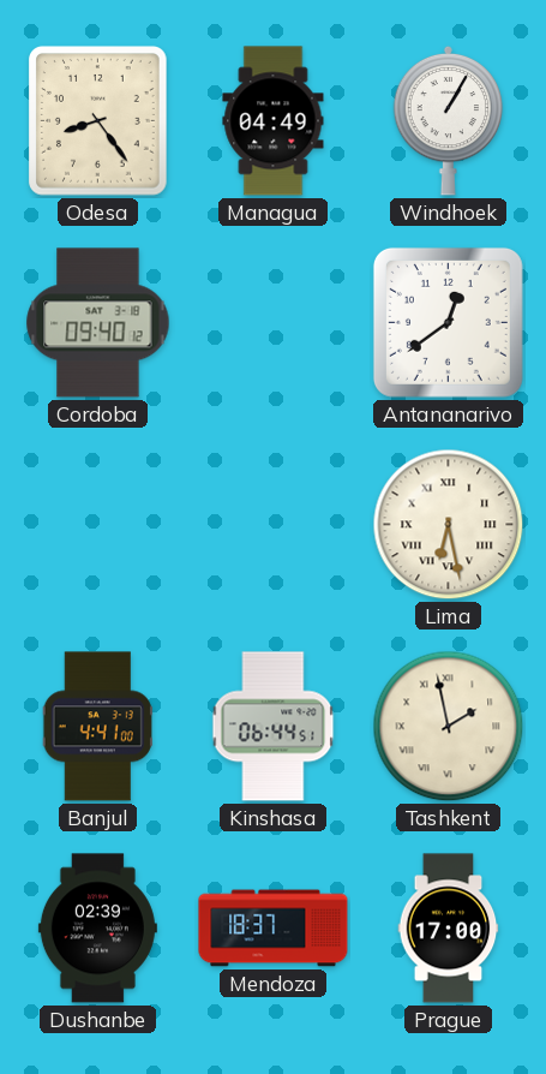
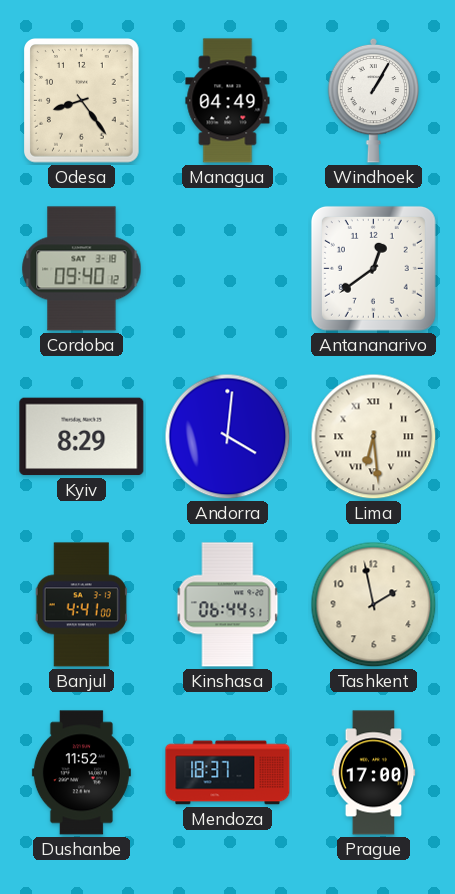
Kyiv: none -> 8:29 (82, 437)
Andorra: none -> 4:01 (228, 437)
Lima: 6:28 -> 6:29 (374, 437)
Tashkent numerals: Roman -> Arabic (374, 605)
Dushanbe: 02:39 -> 11:52 (81, 773)
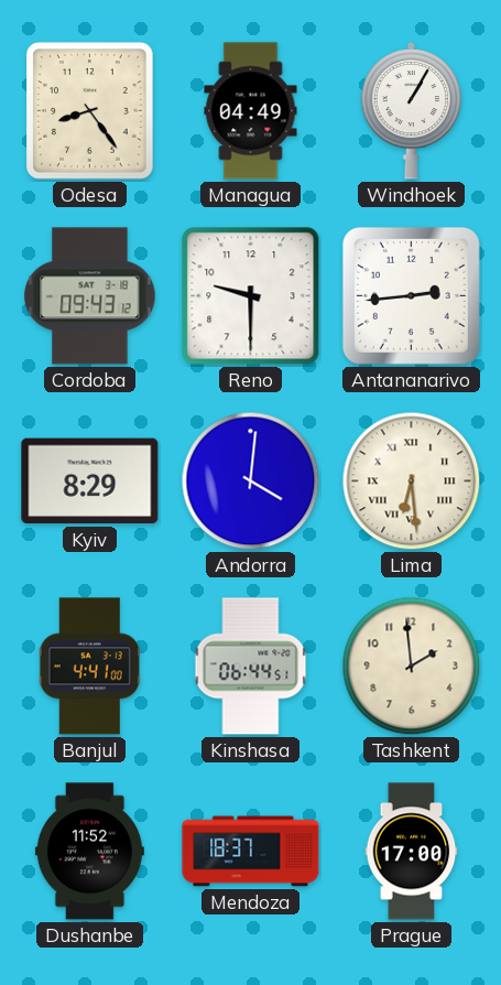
Cordoba: 09:40 -> 09:43 (90, 296)
Reno: none -> 9:30 (251, 296)
Antananarivo: 12:39 -> 2:44 (411, 295)
Tashkent: 1:58 -> 1:59 (412, 667)
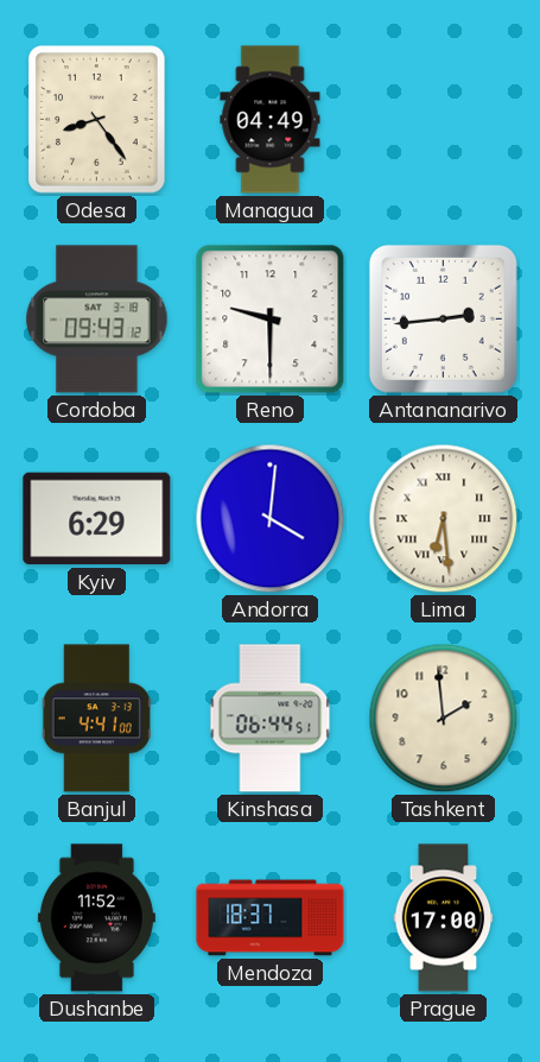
Windhoek: 1:05 -> none (412, 110)
Kyiv: 8:29 -> 6:29 (97, 519)
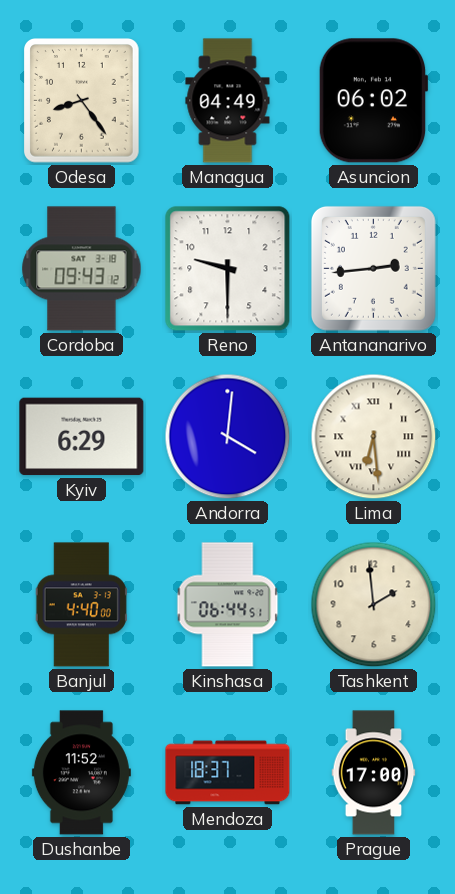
Asuncion: none -> 06:02 (373, 101)
Banjul: 4:41 -> 4:40 (81, 605)
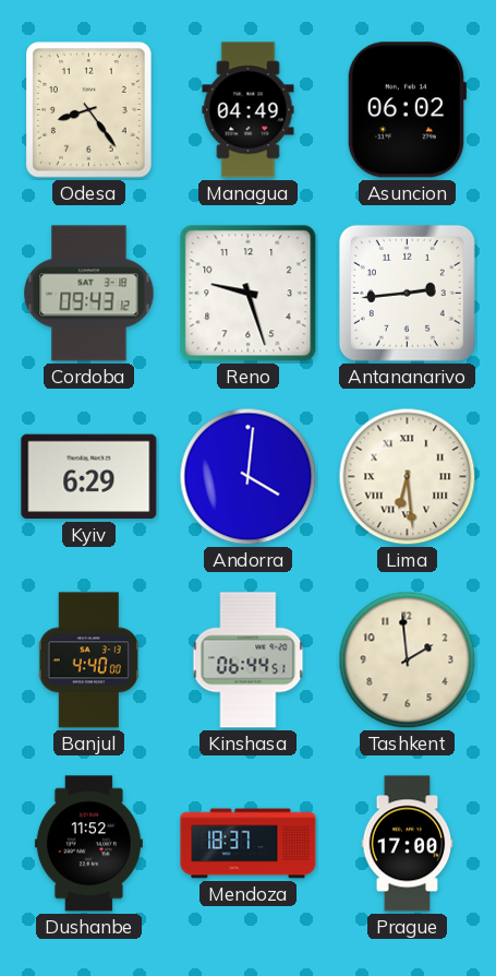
Reno: 9:30 -> 9:27 (249, 294)
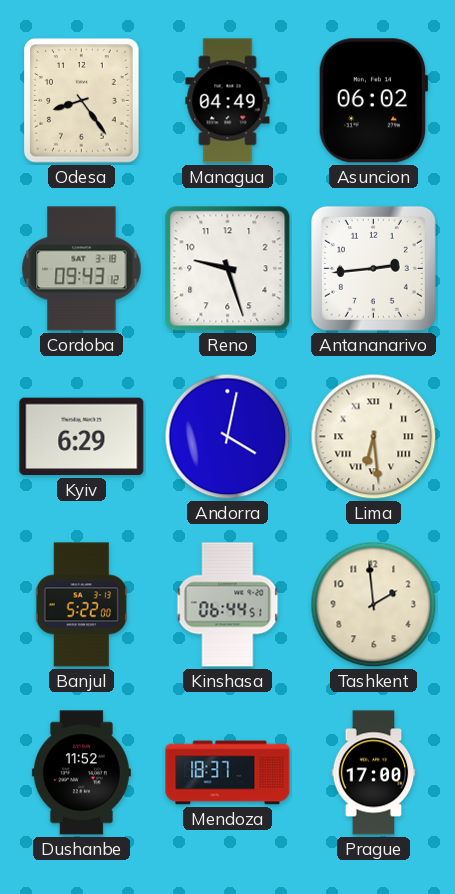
Andorra: 4:01 -> 4:02 (228, 437)
Banjul: 4:40 -> 5:22 (81, 605)
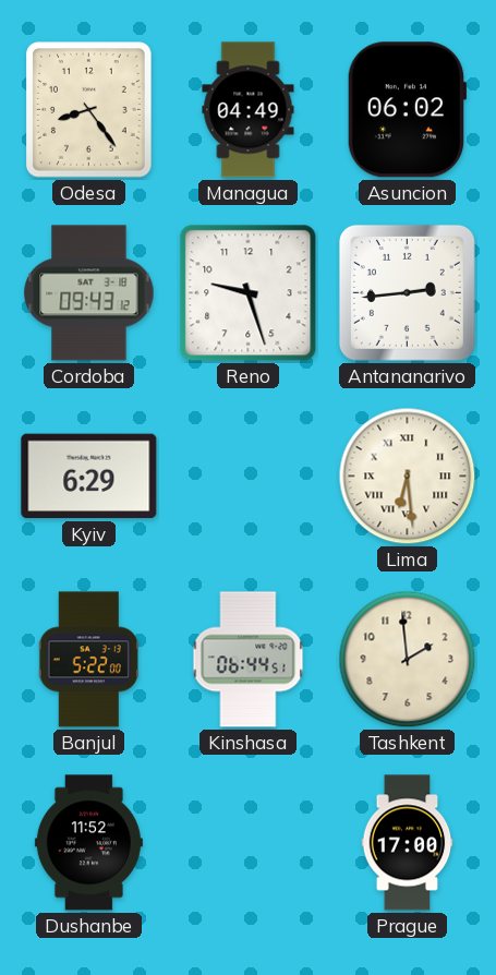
Andorra: 4:02 -> none (228, 437)
Mendoza: 18:37 -> none (228, 773)
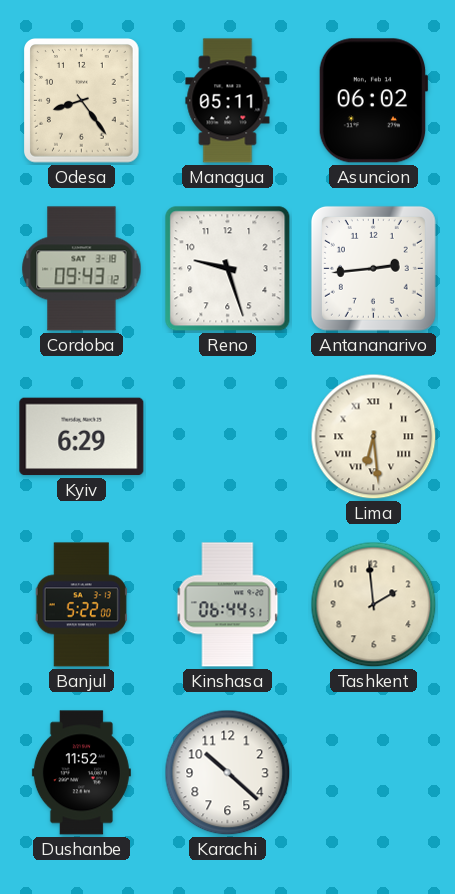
Managua: 04:49 -> 05:11 (228, 101)
Karachi: none -> 10:22 (228, 773)
Prague: 17:00 -> none (408, 843)
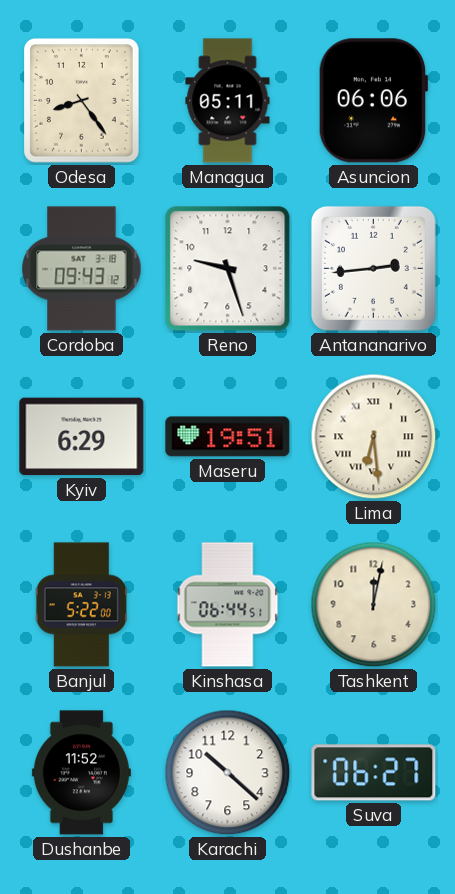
Asuncion: 06:02 -> 06:06 (373, 101)
Maseru: none -> 19:51 (228, 437)
Tashkent: 1:59 -> 12:02 (374, 605)
Suva: none -> 06:27 (374, 773)
